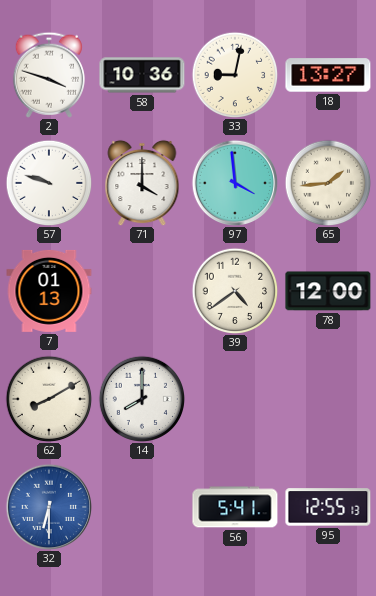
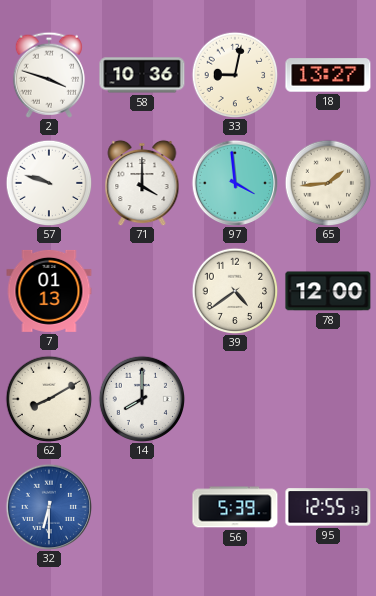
56: 5:41 -> 5:39 (235, 507)
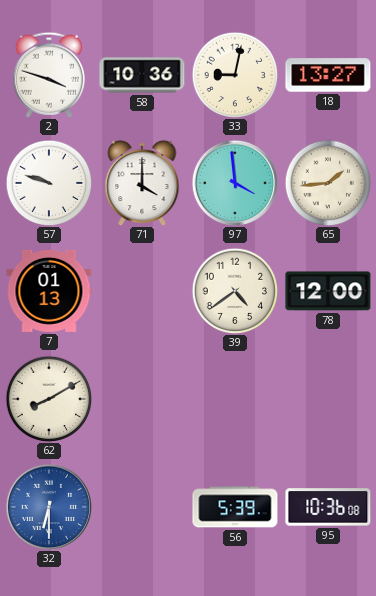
14: 8:00 -> none (141, 398)
95: 12:55 -> 10:36 (328, 507)
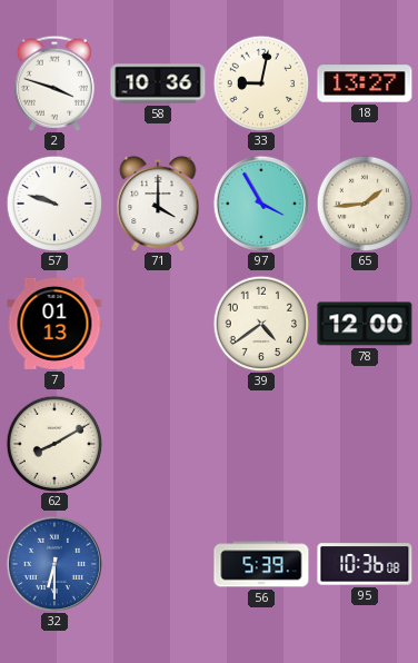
97: 3:59 -> 3:55 (260, 202)
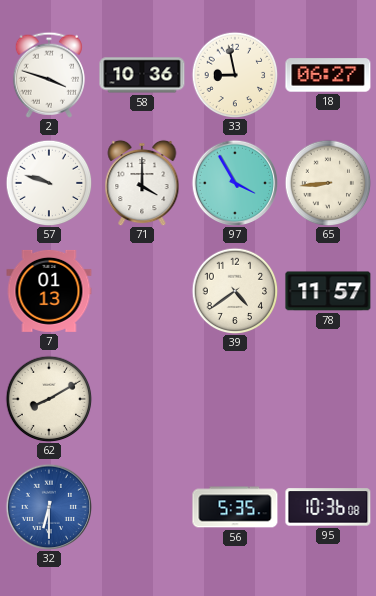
33: 9:02 -> 8:58 (235, 75)
18: 13:27 -> 06:27 (328, 75)
65: 1:44 -> 8:44 (328, 183)
78: 12:00 -> 11:57 (328, 291)
56: 5:39 -> 5:35 (235, 507)
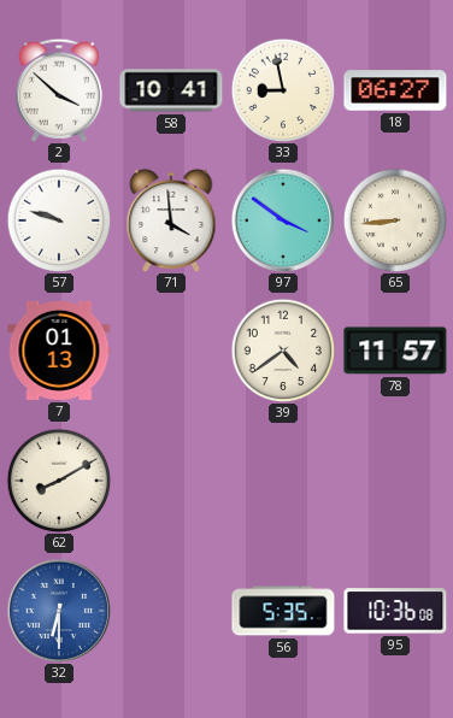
2: 3:48 -> 3:52 (59, 90)
58: 10:36 -> 10:41 (171, 90)
71: 4:00 -> 3:59 (171, 220)
97: 3:55 -> 3:51 (282, 219)
